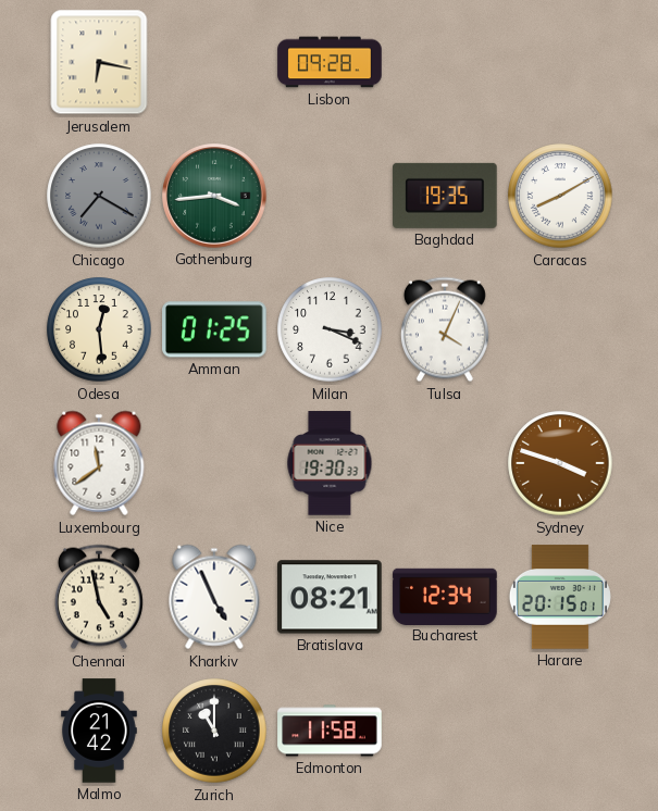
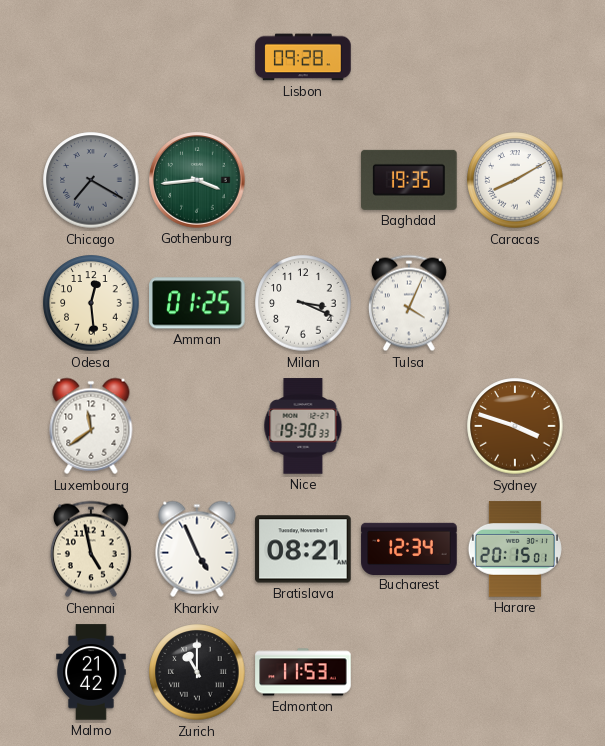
Jerusalem: 6:17 -> none (99, 62)
Edmonton: 11:58 -> 11:53 (303, 672)
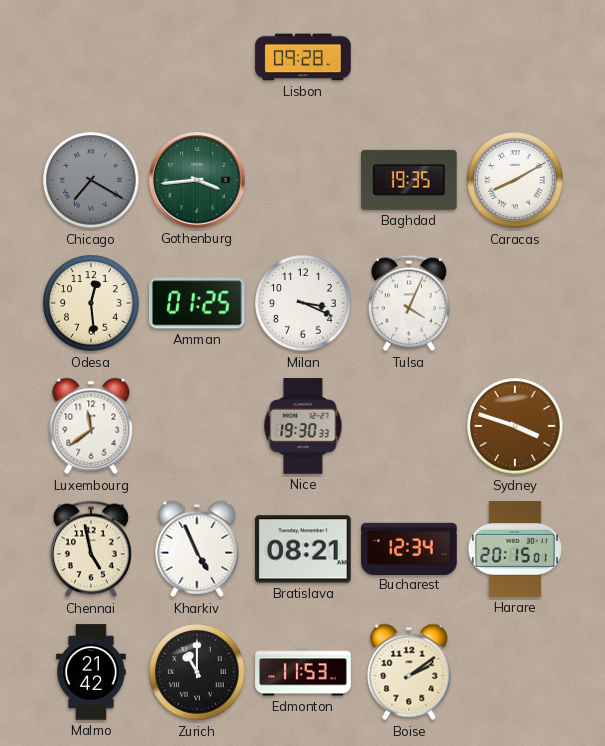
Boise: none -> 2:09 (409, 672)
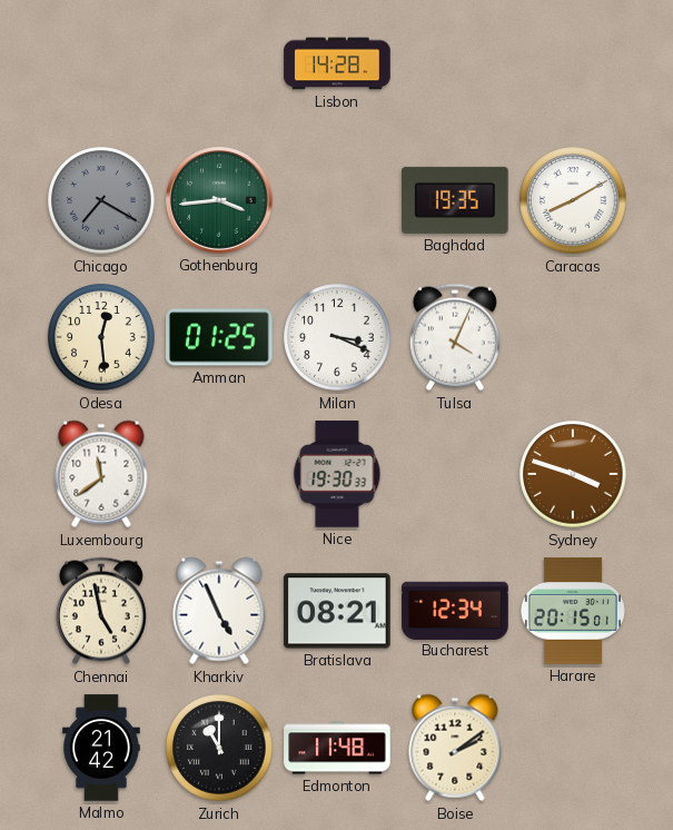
Lisbon: 09:28 -> 14:28 (337, 63)
Edmonton: 11:53 -> 11:48 (337, 748)
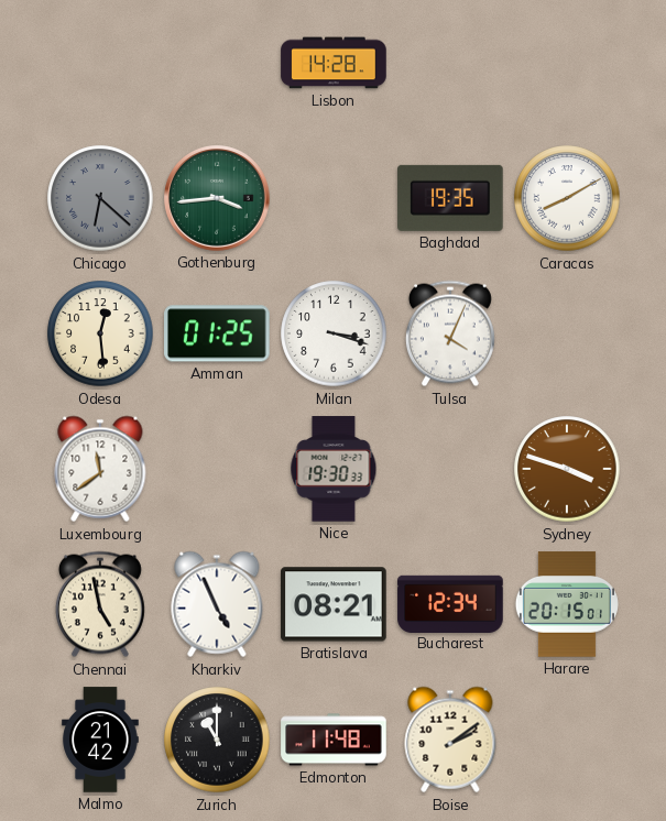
Chicago: 7:20 -> 6:22 (100, 198)
Milan: 3:19 -> 3:18 (334, 333)
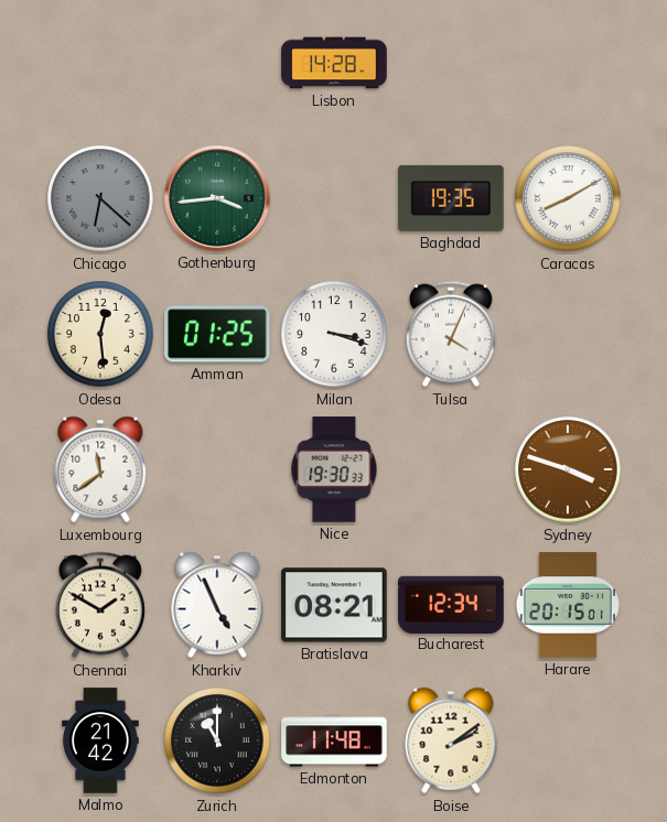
Chennai: 4:58 -> 1:50 (100, 605)
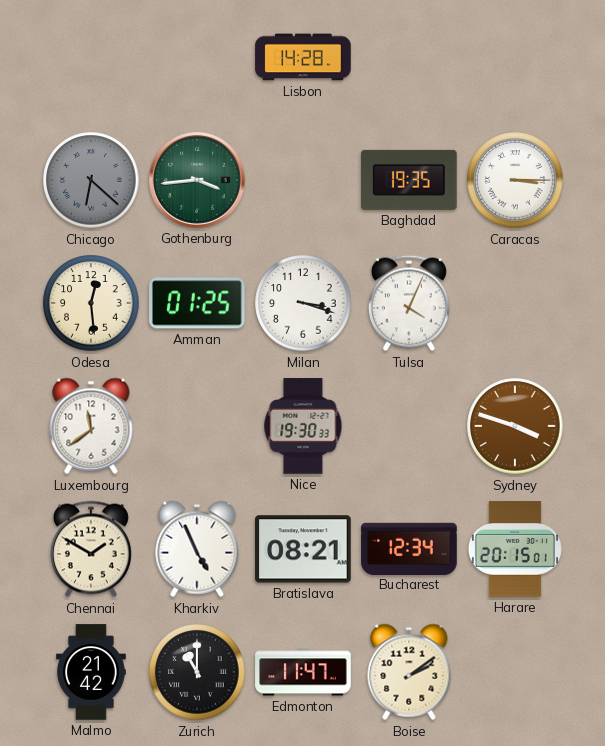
Caracas: 8:10 -> 3:15 (515, 180)
Edmonton: 11:48 -> 11:47 (303, 672)
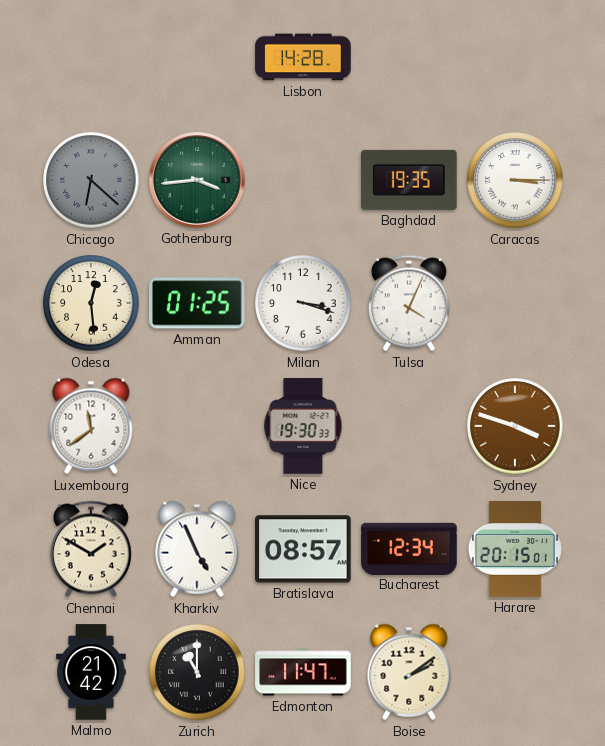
Bratislava: 08:21 -> 08:57 (303, 549)
